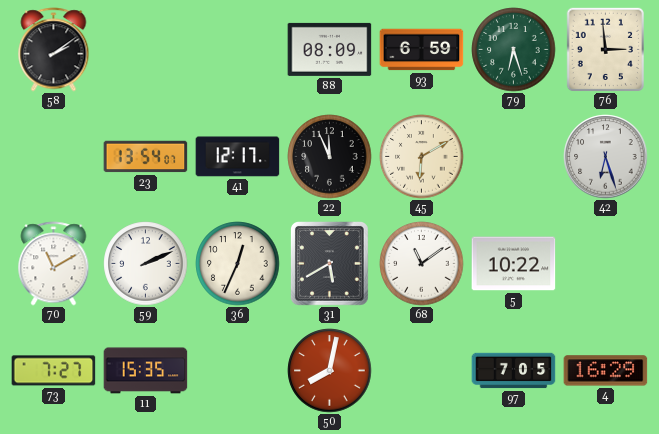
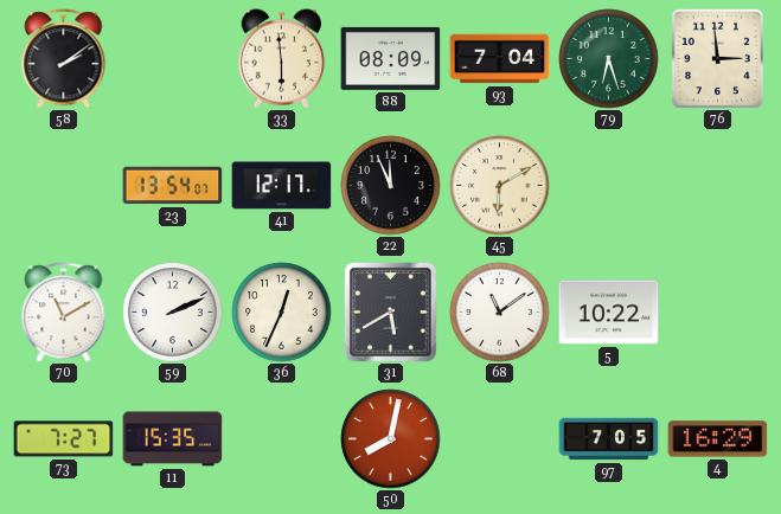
33: none -> 5:59 (281, 59)
93: 6:59 -> 7:04 (500, 59)
42: 6:27 -> none (606, 157)
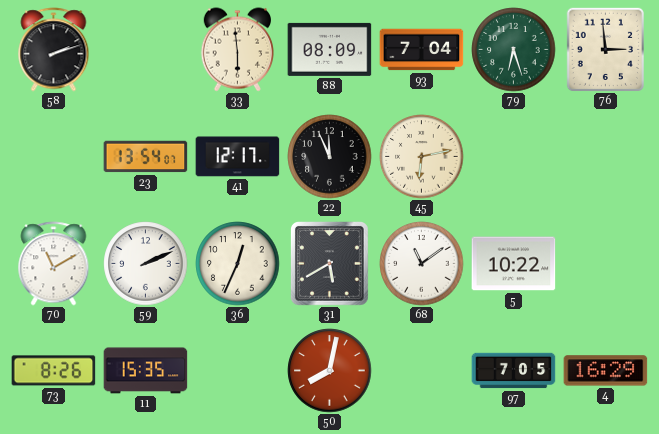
58: 2:09 -> 2:12 (54, 50)
45: 6:10 -> 6:13 (422, 157)
73: 7:27 -> 8:26 (54, 371)
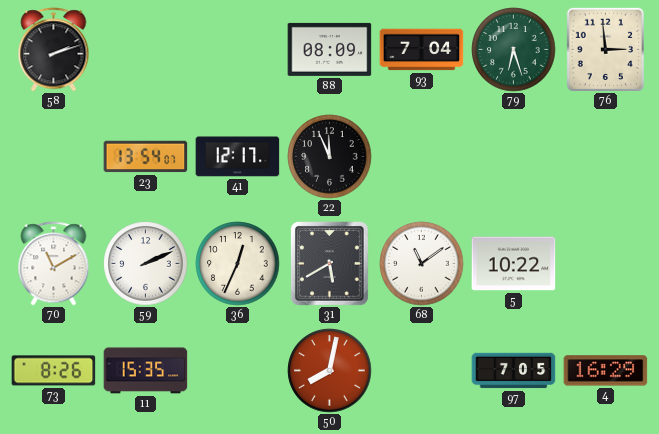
33: 5:59 -> none (237, 50)
45: 6:13 -> none (422, 157)
